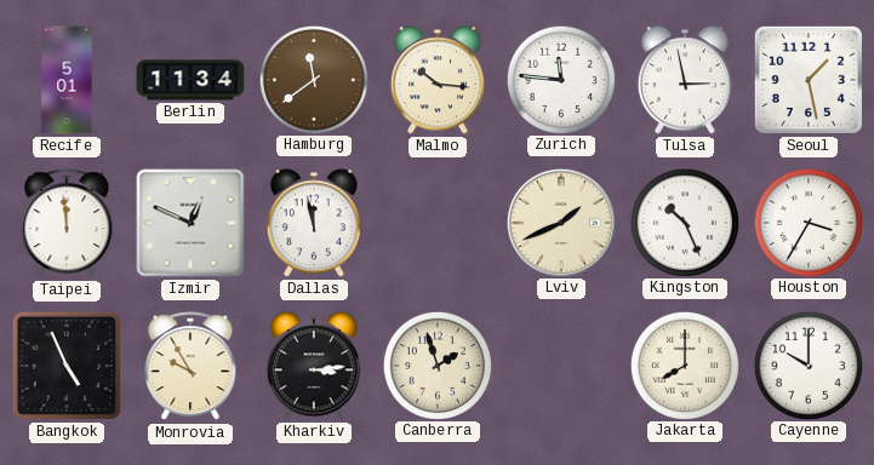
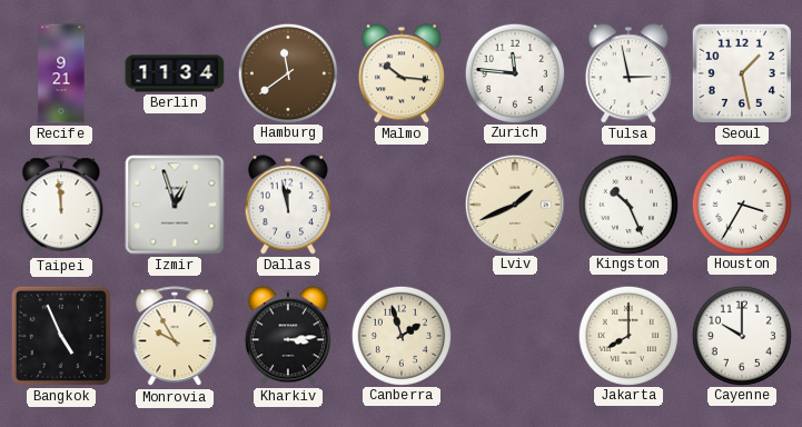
Recife: 5:01 -> 9:21 (61, 73)
Izmir: 12:49 -> 12:57 (175, 205)
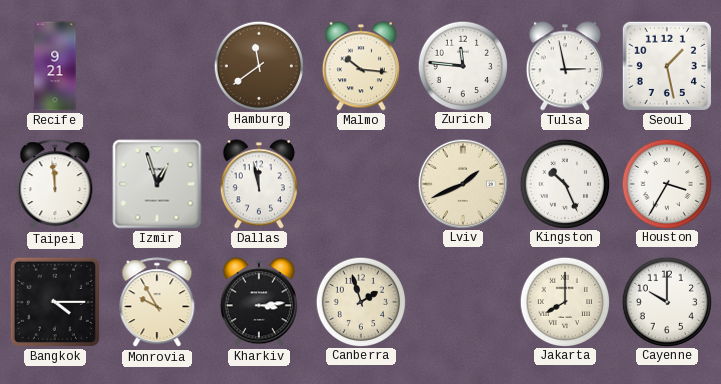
Berlin: 11:34 -> none (175, 73)
Bangkok: 4:56 -> 4:15 (55, 302)
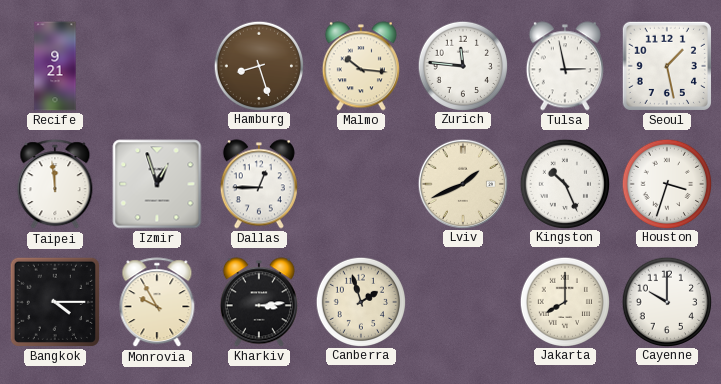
Hamburg: 11:39 -> 8:27 (258, 65)
Dallas: 11:58 -> 12:45 (259, 184)
Houston: 3:35 -> 3:33 (666, 183)
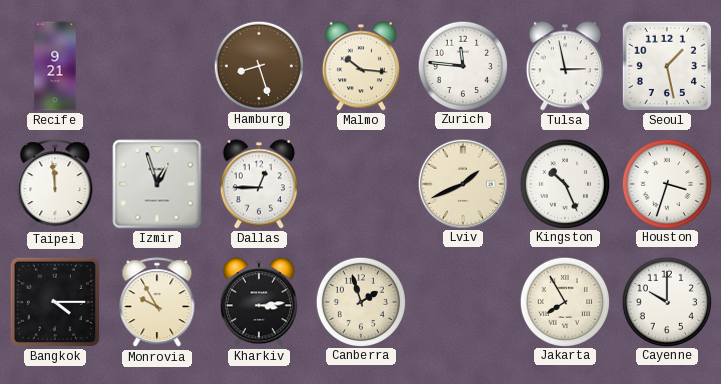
Jakarta: 8:00 -> 7:55 (564, 301)
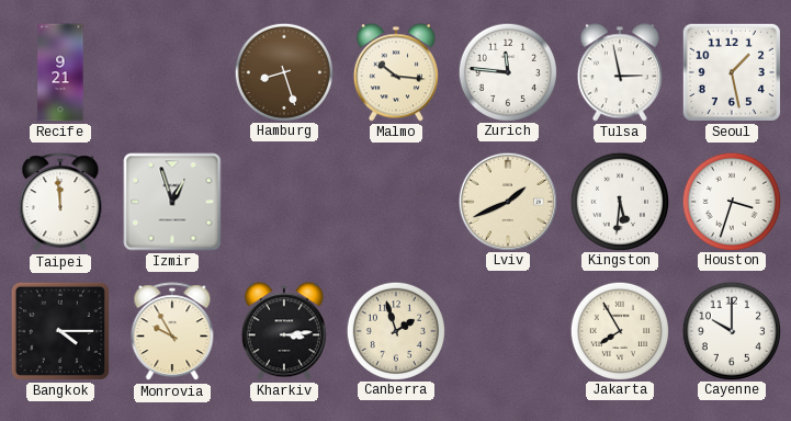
Dallas: 12:45 -> none (259, 184)
Kingston: 10:26 -> 5:31 (619, 201)
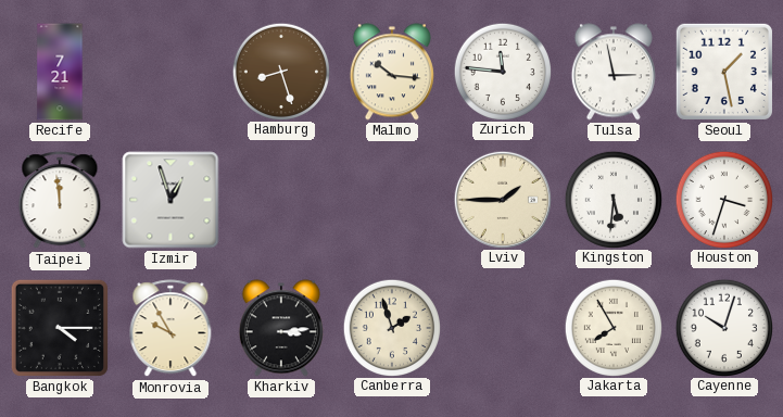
Recife: 9:21 -> 7:21 (60, 72)
Lviv: 1:41 -> 1:45 (502, 199)
Cayenne: 10:00 -> 10:03 (723, 327)
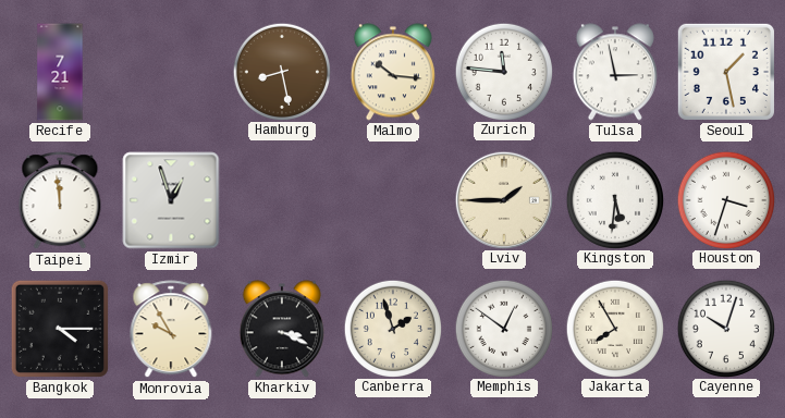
Hamburg: 8:27 -> 8:28 (281, 71)
Kharkiv: 3:14 -> 3:19 (282, 329)
Memphis: none -> 12:51 (503, 328)
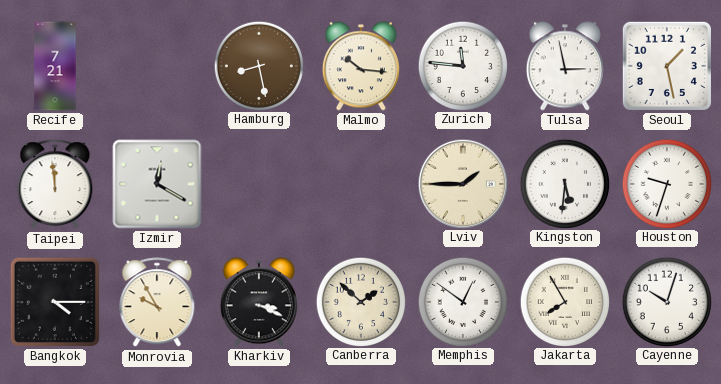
Izmir: 12:57 -> 12:20 (157, 184)
Houston: 3:33 -> 9:33 (666, 183)
Canberra: 1:57 -> 1:52 (360, 301)
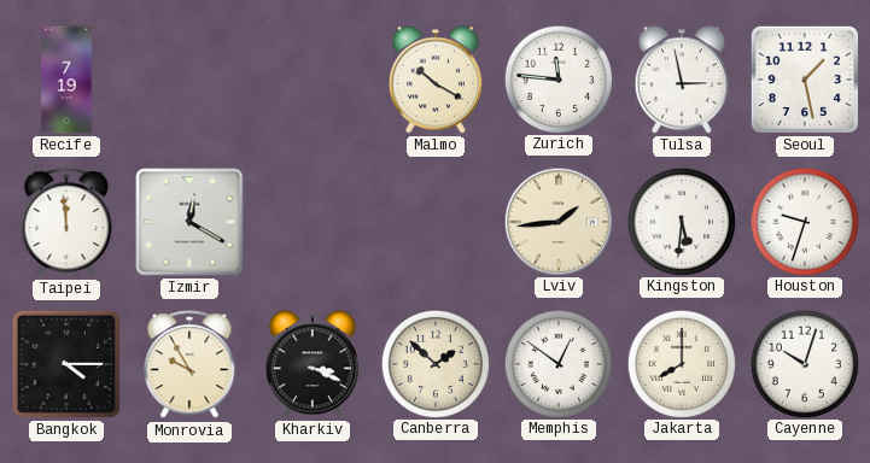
Recife: 7:21 -> 7:19 (66, 80)
Hamburg: 8:28 -> none (258, 65)
Malmo: 10:16 -> 10:20 (436, 80)
Lviv: 1:45 -> 1:44 (557, 221)
Jakarta: 7:55 -> 8:00 (681, 363)
